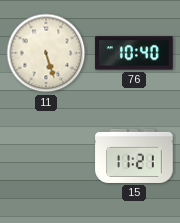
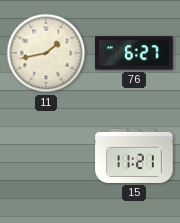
11: 5:27 -> 1:43 (46, 53)
76: 10:40 -> 6:27 (134, 53)
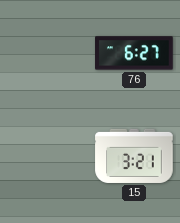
11: 1:43 -> none (46, 53)
15: 11:21 -> 3:21 (134, 156)
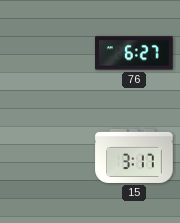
15: 3:21 -> 3:17 (134, 156)
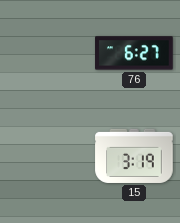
15: 3:17 -> 3:19 (134, 156)
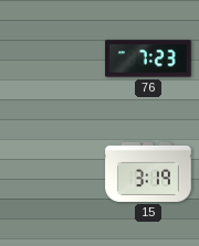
76: 6:27 -> 7:23 (148, 58)
